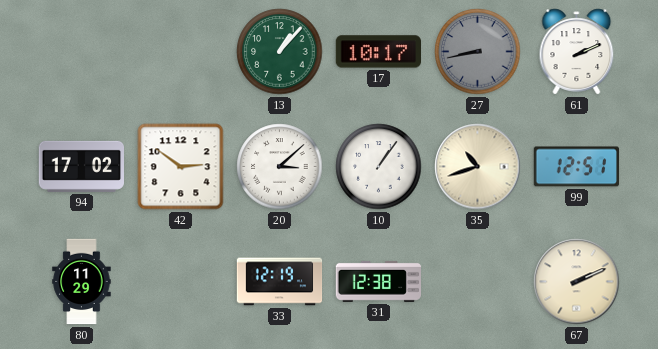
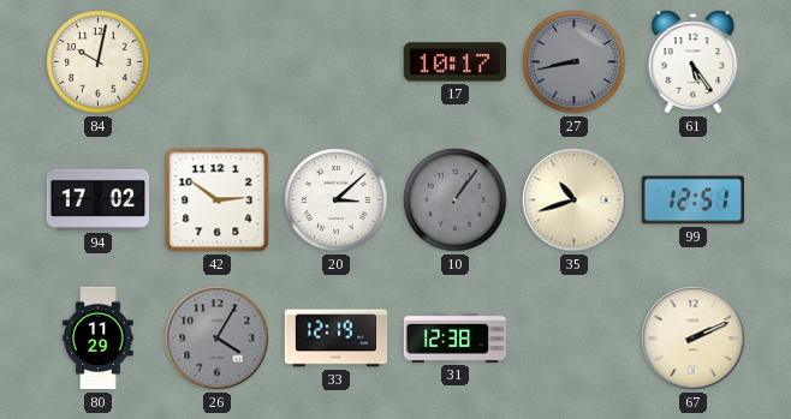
84: none -> 10:02 (99, 62)
13: 1:07 -> none (280, 52)
61: 2:11 -> 5:24 (694, 62)
10 dial: white -> grey (456, 200)
26: none -> 4:05 (218, 339)
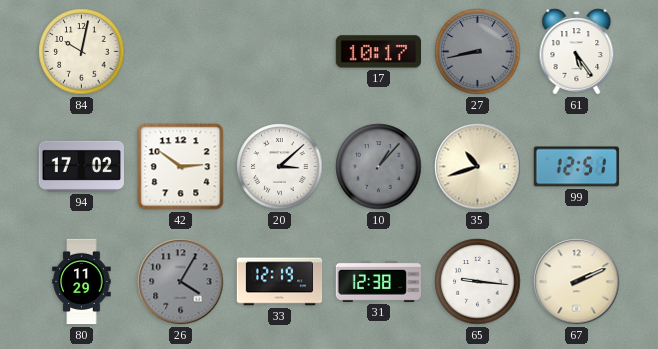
10: 1:06 -> 1:07 (379, 167)
65: none -> 9:16 (478, 282)
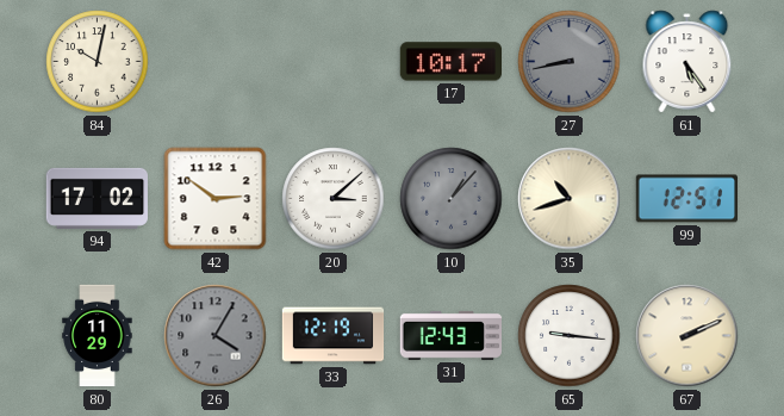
31: 12:38 -> 12:43 (452, 335)
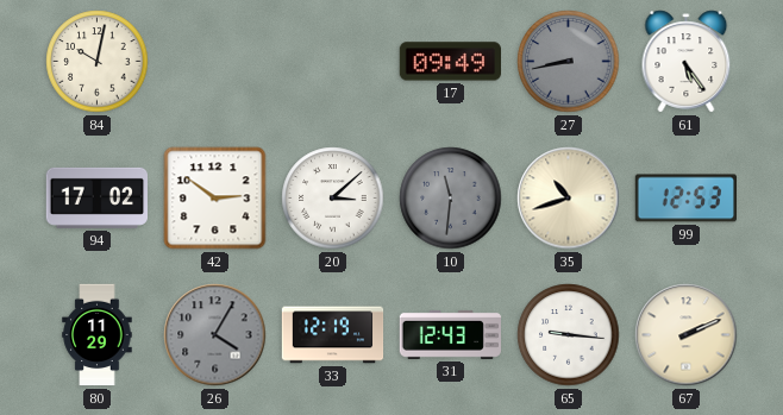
17: 10:17 -> 09:49 (450, 62)
10: 1:07 -> 11:31 (451, 199)
99: 12:51 -> 12:53 (687, 199)
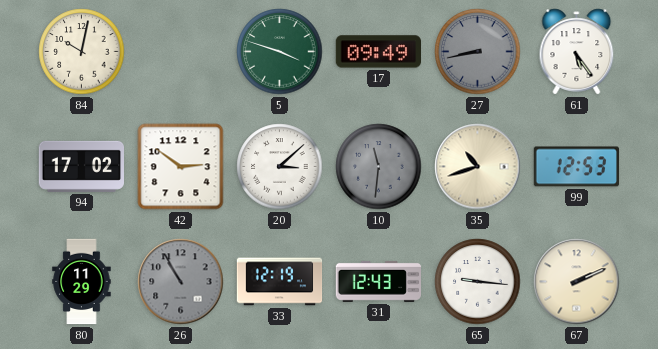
5: none -> 3:48 (280, 52)
26: 4:05 -> 10:55 (181, 282)
